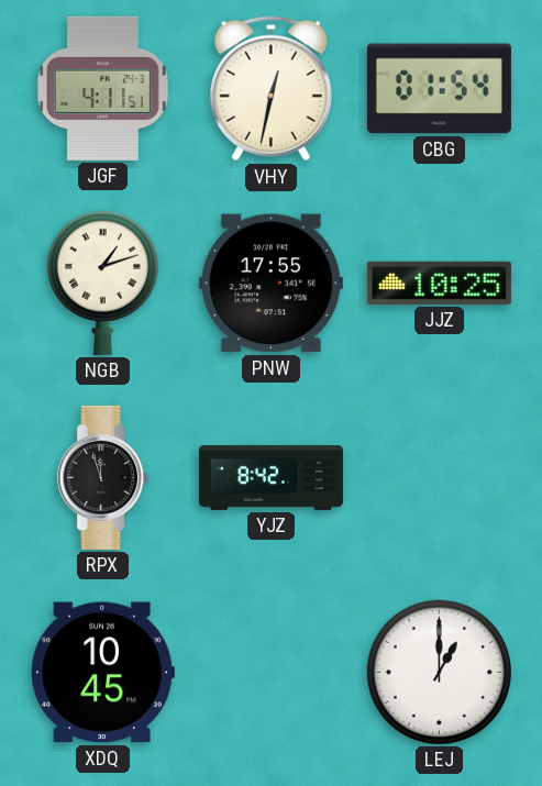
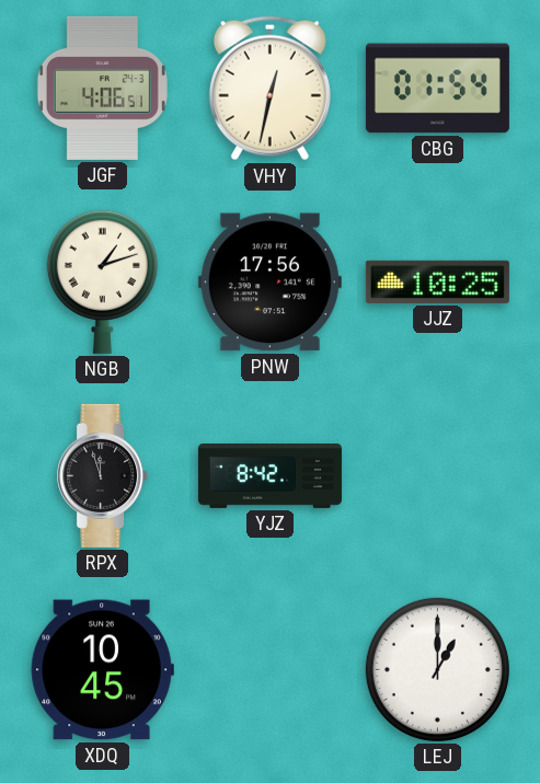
JGF: 4:11 -> 4:06 (102, 88)
PNW: 17:55 -> 17:56 (269, 283)
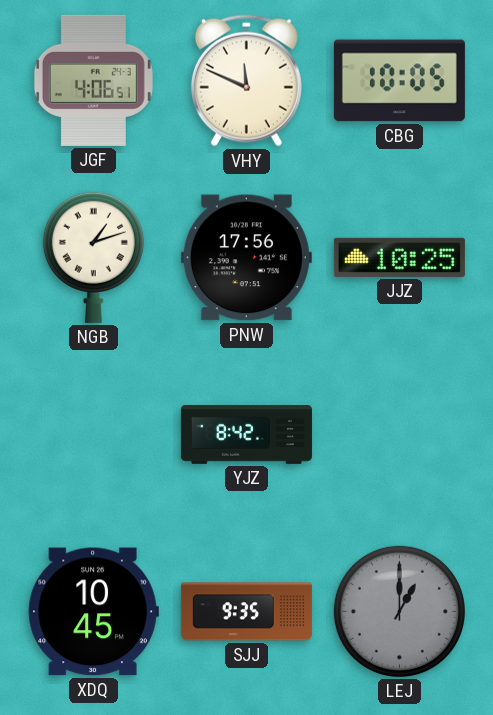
VHY: 12:32 -> 11:49 (246, 81)
CBG: 01:54 -> 10:05 (399, 81)
RPX: 11:57 -> none (103, 475)
SJJ: none -> 9:35 (246, 612)
LEJ dial: white -> grey (399, 611)
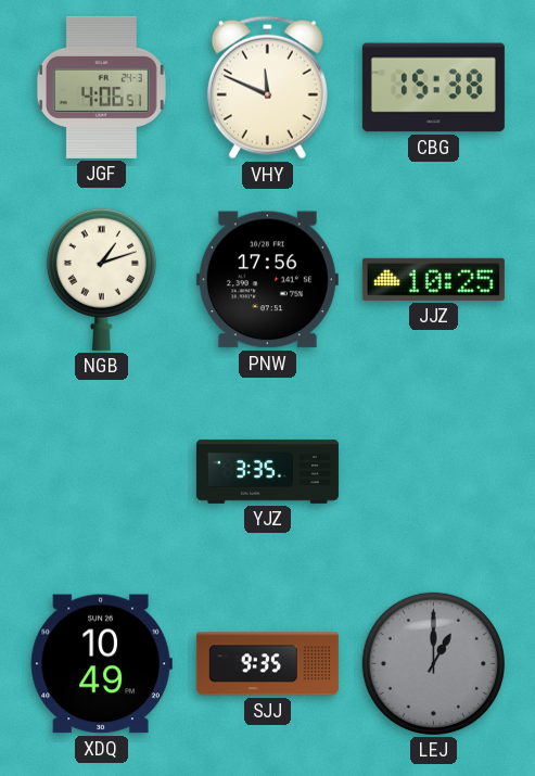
CBG: 10:05 -> 15:38 (433, 88)
YJZ: 8:42 -> 3:35 (267, 472)
XDQ: 10:45 -> 10:49 (101, 664)
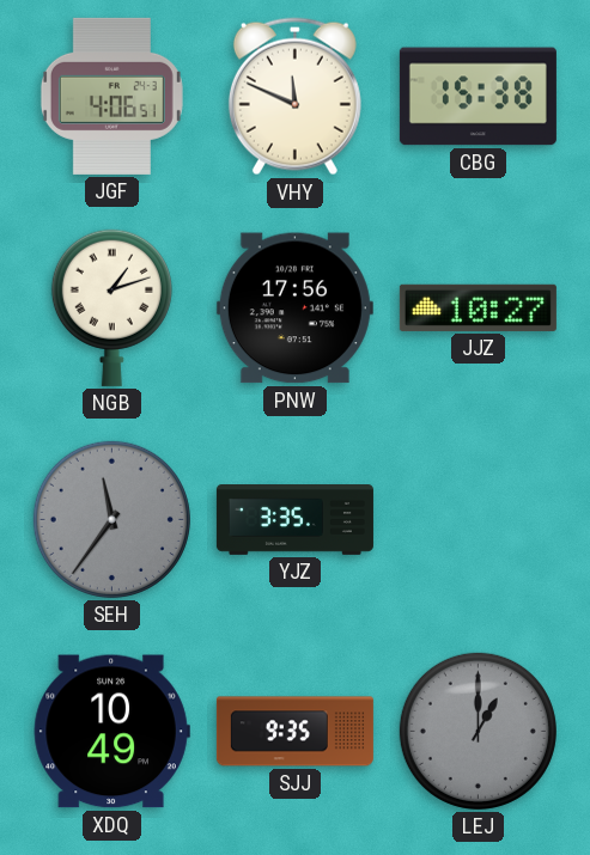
JJZ: 10:25 -> 10:27 (478, 307)
SEH: none -> 11:36 (111, 519)
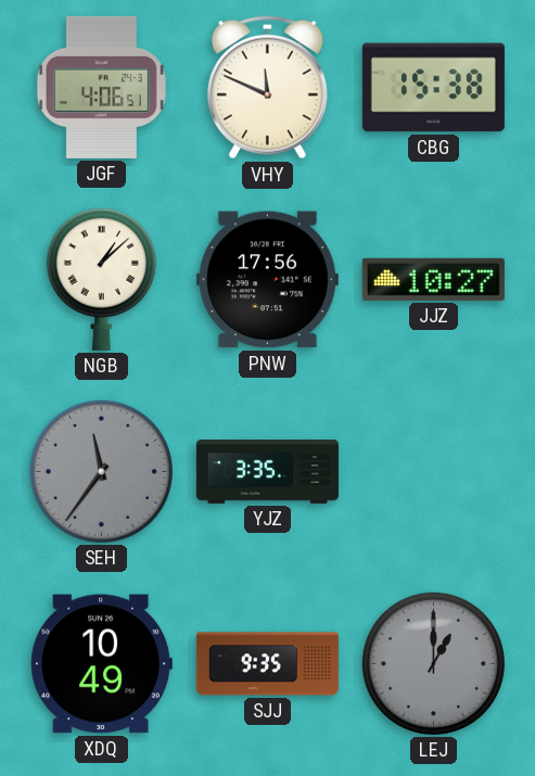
NGB: 1:12 -> 1:08 (101, 279)
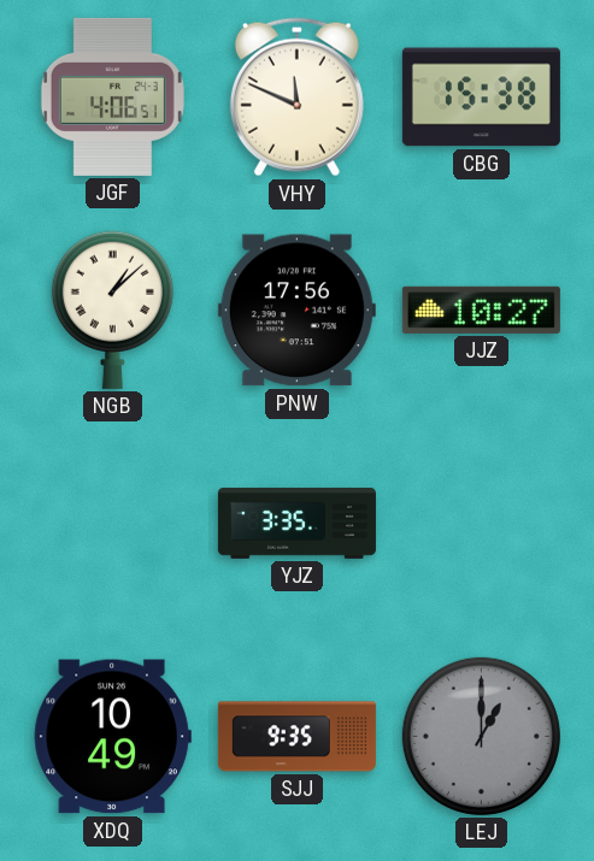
SEH: 11:36 -> none (101, 471)
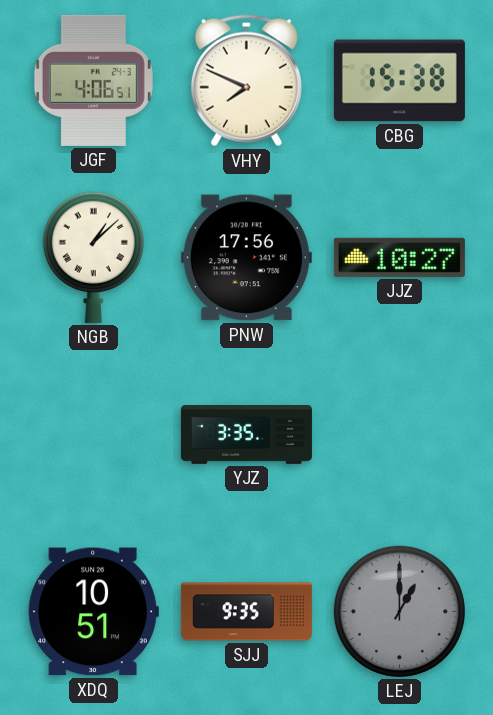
VHY: 11:49 -> 7:49 (246, 81)
XDQ: 10:49 -> 10:51 (93, 612)
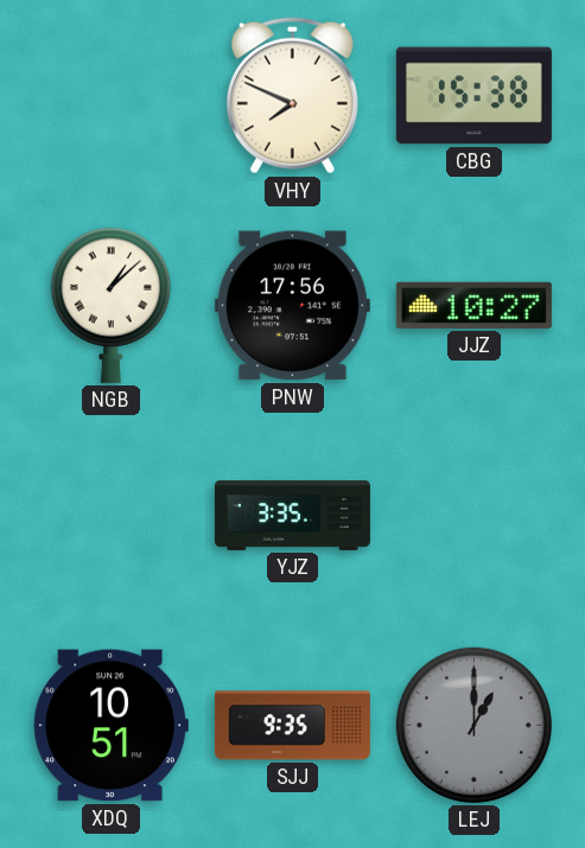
JGF: 4:06 -> none (93, 80)
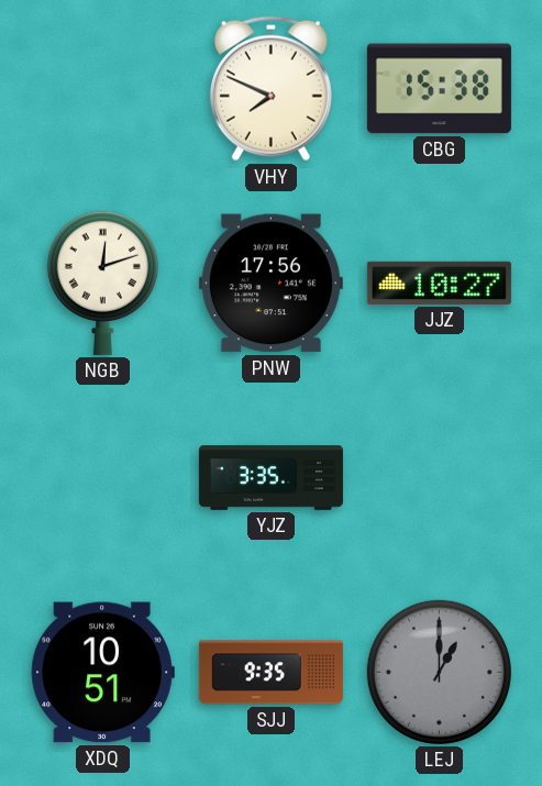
NGB: 1:08 -> 12:12 (102, 283)
